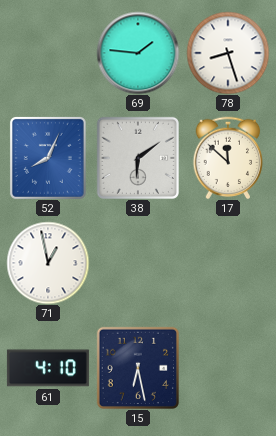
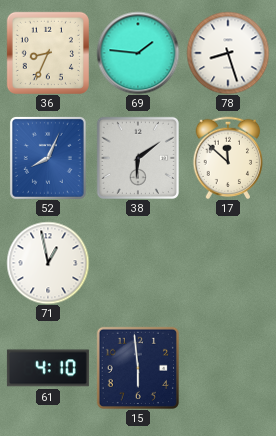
36: none -> 8:34 (48, 53)
15: 6:28 -> 5:59 (138, 368)
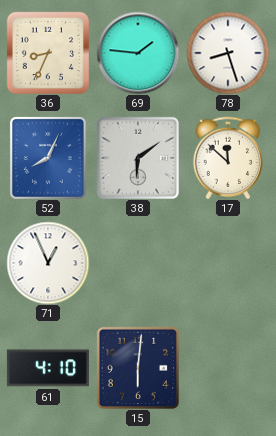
71: 12:58 -> 12:56 (48, 263)
15: 5:59 -> 6:01 (138, 368)
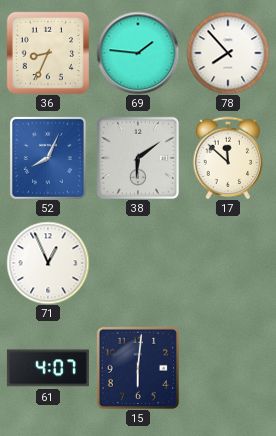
78: 8:27 -> 7:53 (228, 53)
61: 4:10 -> 4:07 (48, 368)
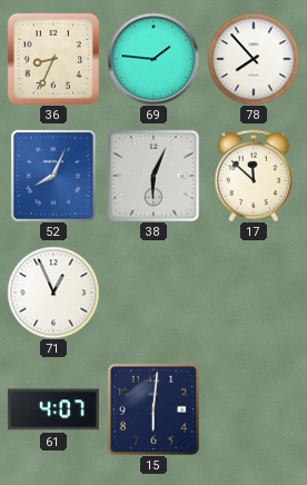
38: 6:09 -> 6:04 (153, 176)
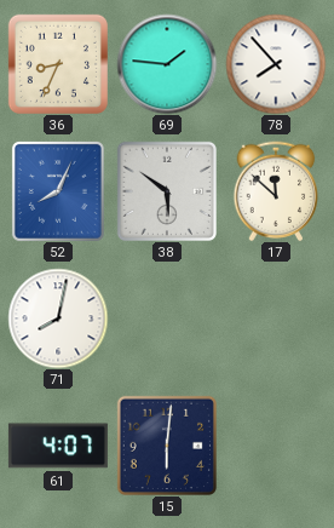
38: 6:04 -> 5:51 (167, 191)
71: 12:56 -> 8:02 (58, 318)
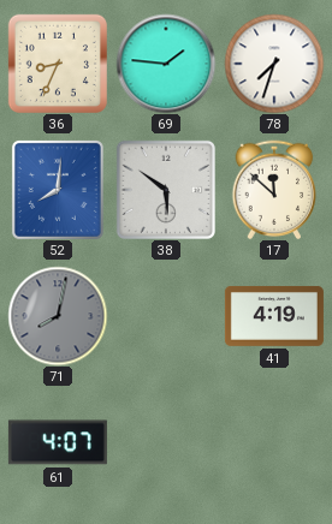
78: 7:53 -> 7:33 (274, 64)
52: 8:04 -> 8:01 (58, 190)
71 dial: white -> grey (58, 316)
41: none -> 4:19 (274, 316)
15: 6:01 -> none (167, 446)
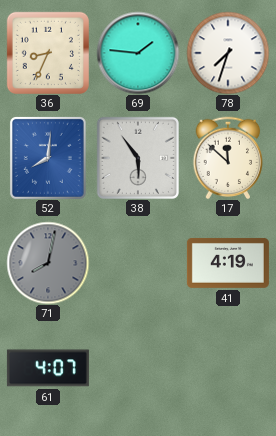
38: 5:51 -> 5:54 (138, 158)
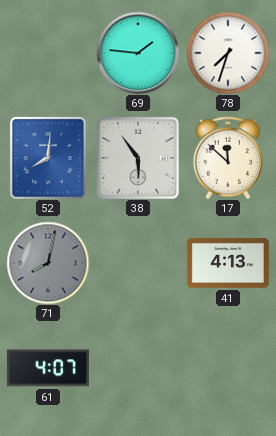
36: 8:34 -> none (48, 53)
41: 4:19 -> 4:13 (228, 263)
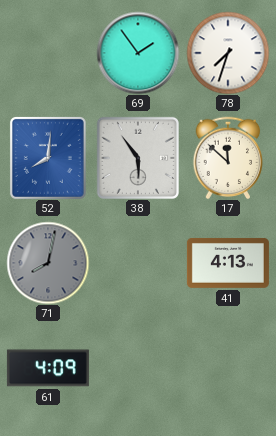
69: 1:46 -> 1:54 (138, 53)
61: 4:07 -> 4:09 (48, 368)
